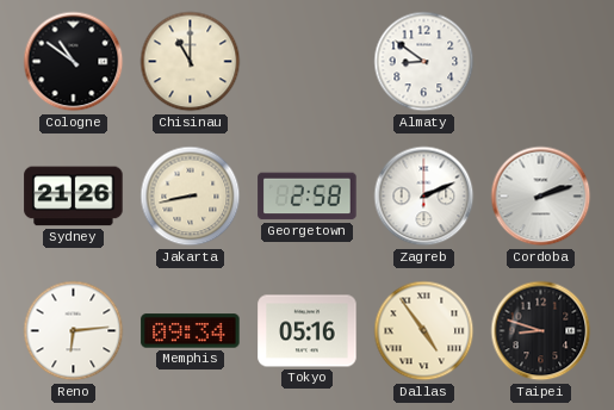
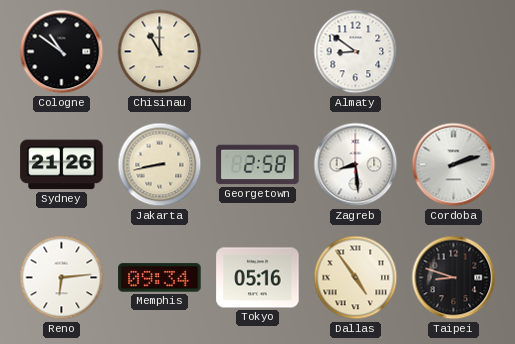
Zagreb: 2:11 -> 8:29 (356, 165)
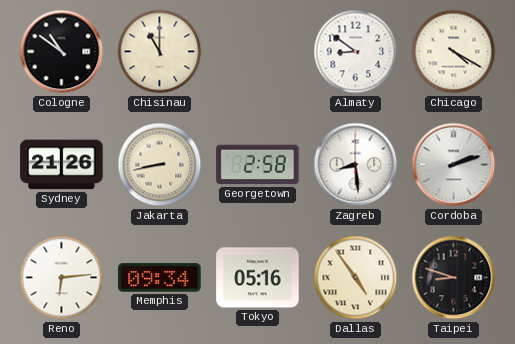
Chicago: none -> 4:20 (454, 52)
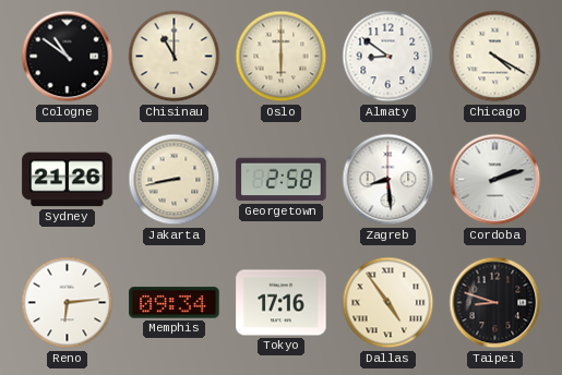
Oslo: none -> 6:00 (282, 57)
Tokyo: 05:16 -> 17:16 (282, 303)
